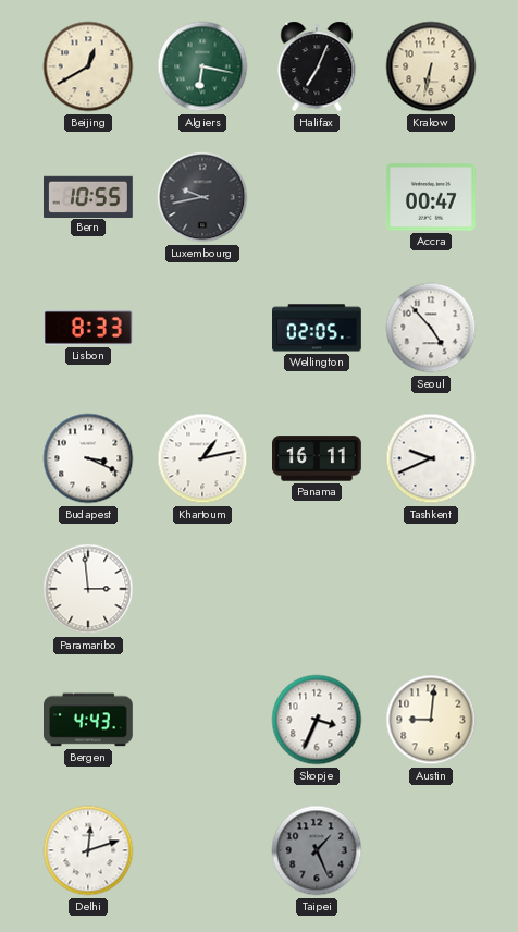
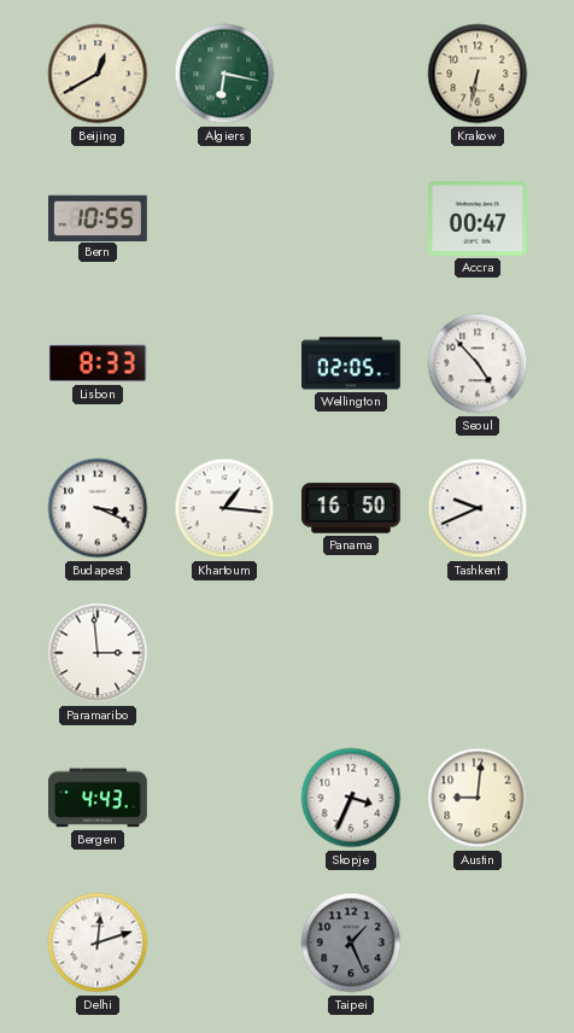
Halifax: 7:04 -> none (317, 66)
Luxembourg: 9:43 -> none (202, 197)
Khartoum: 1:13 -> 1:16 (224, 508)
Panama: 16:11 -> 16:50 (352, 508)
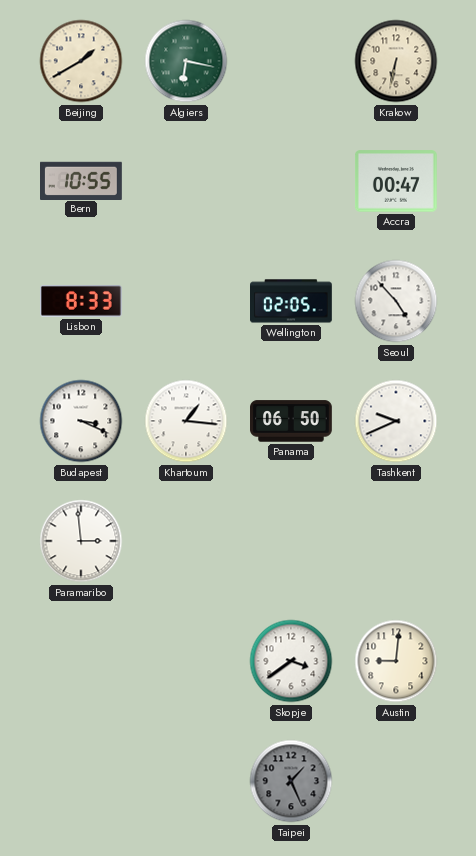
Beijing: 12:40 -> 1:40 (81, 61)
Panama: 16:50 -> 06:50 (292, 421)
Bergen: 4:43 -> none (99, 798)
Skopje: 3:34 -> 3:39 (291, 661)
Delhi: 12:12 -> none (98, 942)
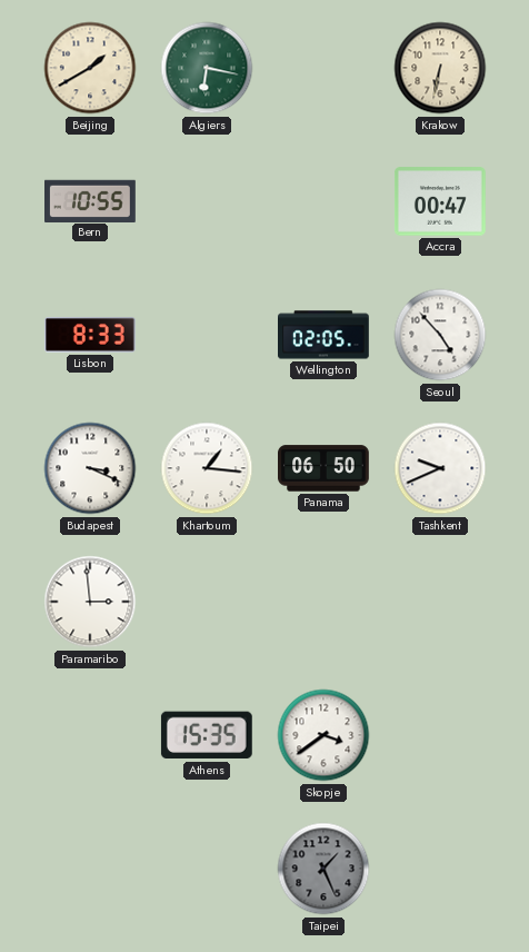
Athens: none -> 15:35 (207, 735)
Austin: 9:01 -> none (396, 661)
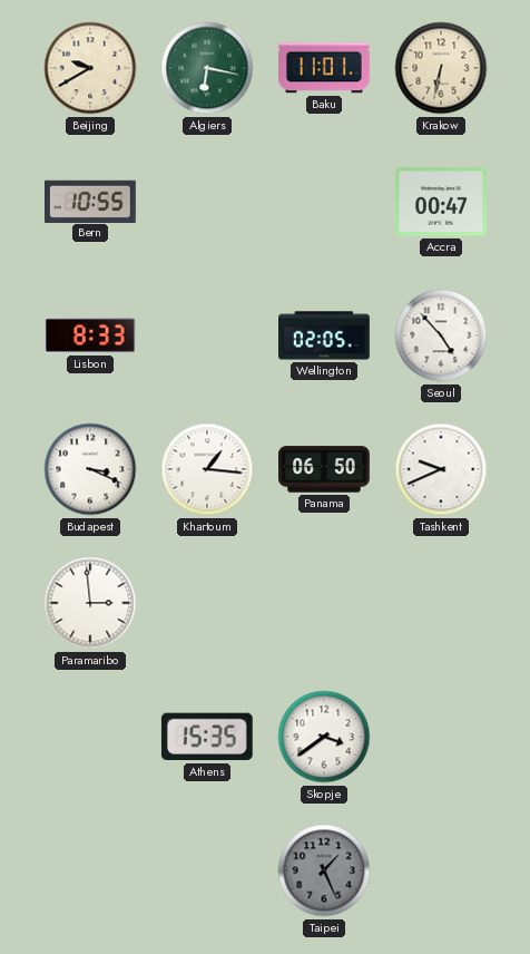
Beijing: 1:40 -> 9:40 (90, 68)
Baku: none -> 11:01 (325, 68)
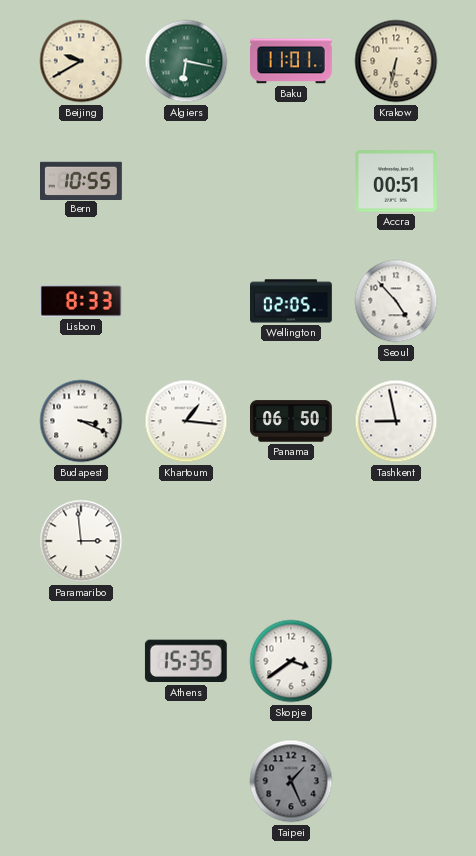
Accra: 00:47 -> 00:51 (397, 181)
Tashkent: 9:41 -> 8:58 (396, 421)
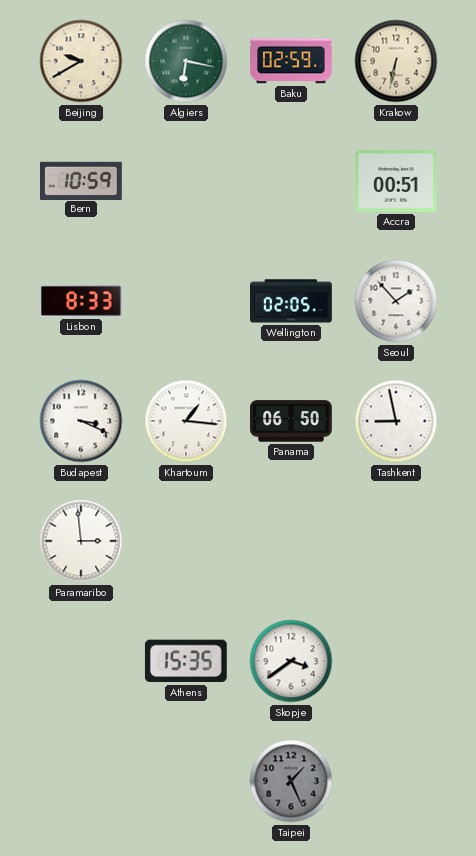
Baku: 11:01 -> 02:59 (292, 61)
Bern: 10:55 -> 10:59 (82, 180)
Seoul: 4:53 -> 1:53 (396, 301)
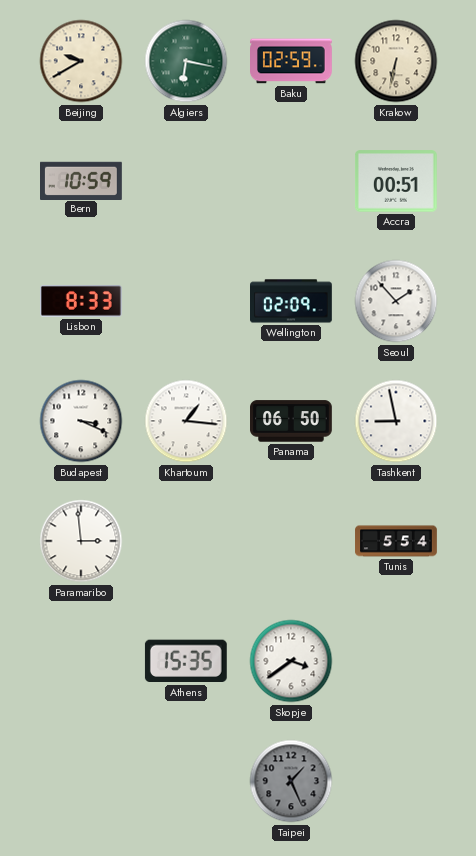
Wellington: 02:05 -> 02:09 (292, 301)
Tunis: none -> 5:54 (396, 541)
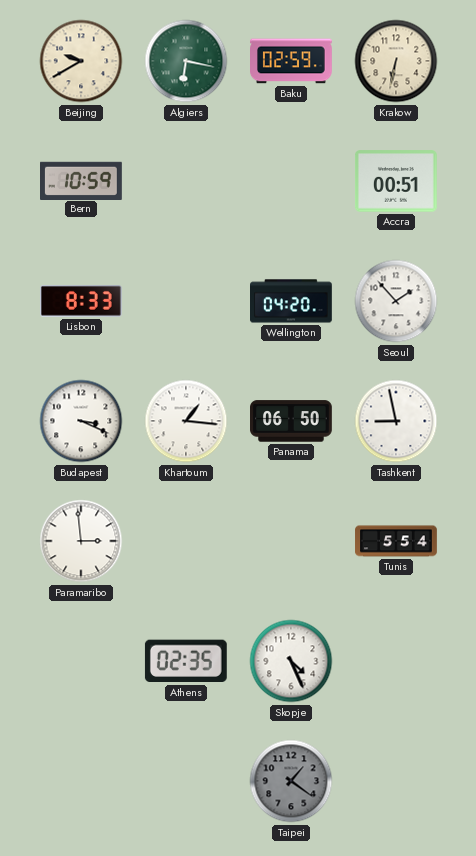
Wellington: 02:09 -> 04:20 (292, 301)
Athens: 15:35 -> 02:35 (186, 661)
Skopje: 3:39 -> 4:26 (291, 661)
Taipei: 1:26 -> 1:21 (291, 781)
